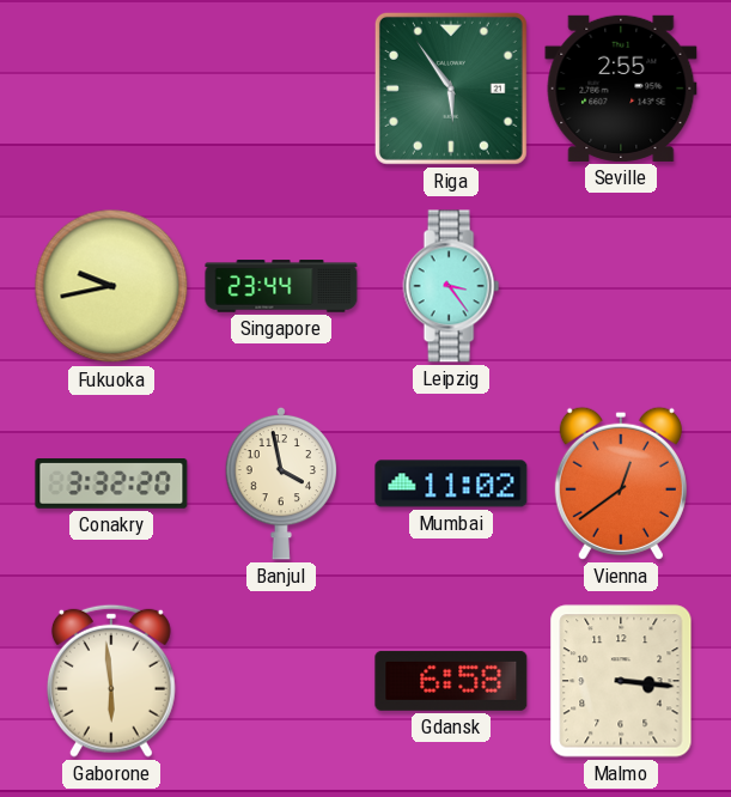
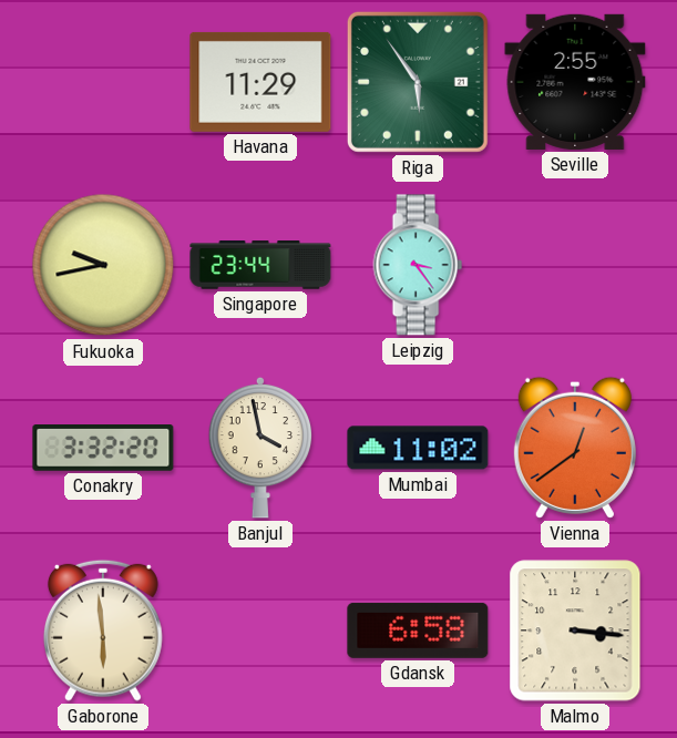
Havana: none -> 11:29 (260, 82)
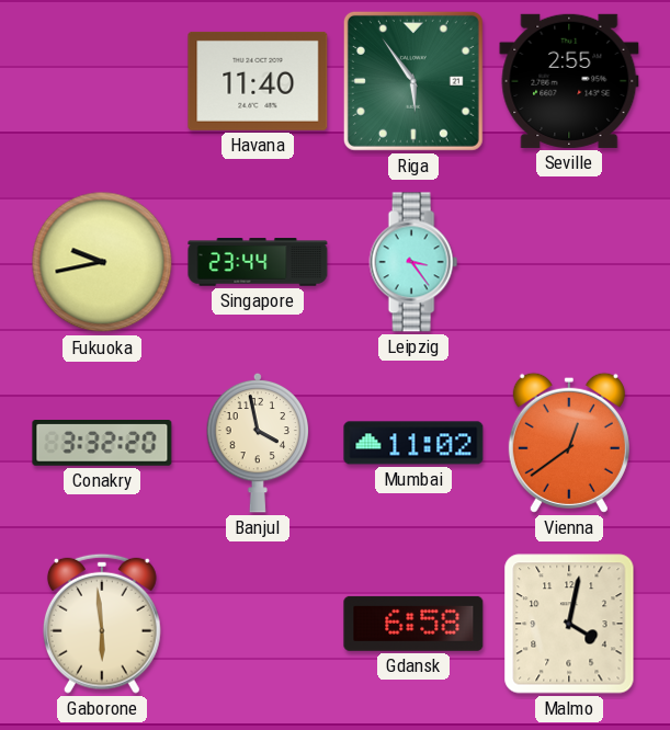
Havana: 11:29 -> 11:40 (258, 81)
Malmo: 3:16 -> 4:02 (569, 624)
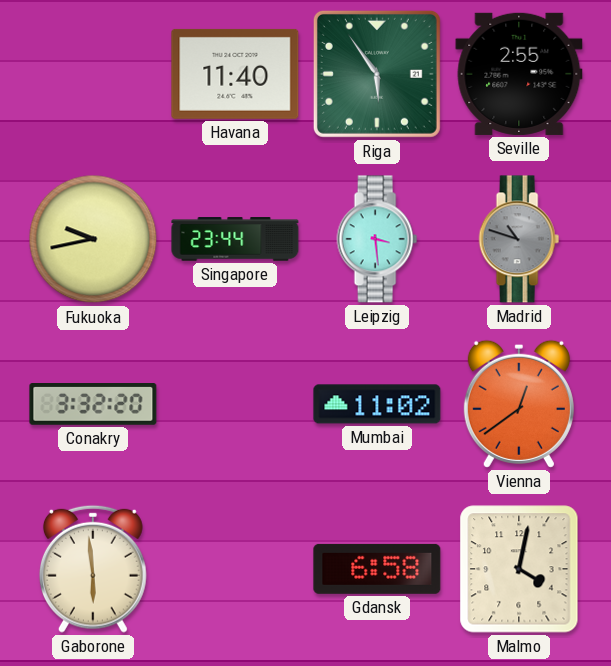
Leipzig: 3:24 -> 3:29 (377, 239)
Madrid: none -> 10:48 (519, 239)
Banjul: 3:58 -> none (258, 443)
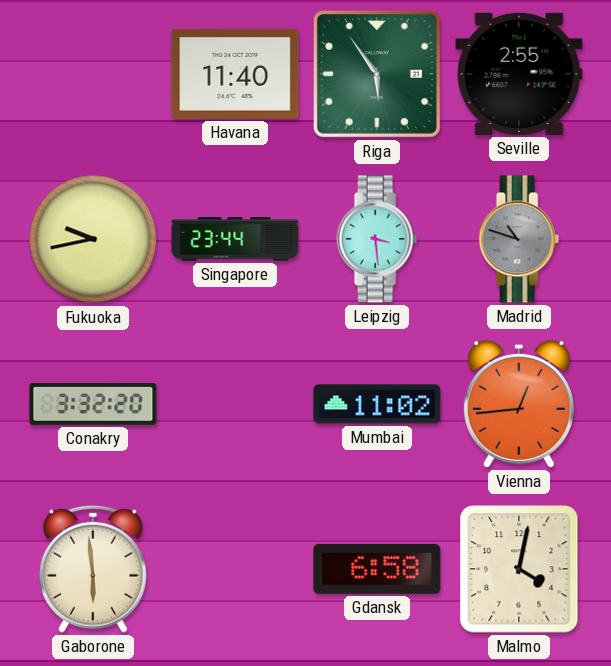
Vienna: 12:39 -> 12:44 (519, 404)
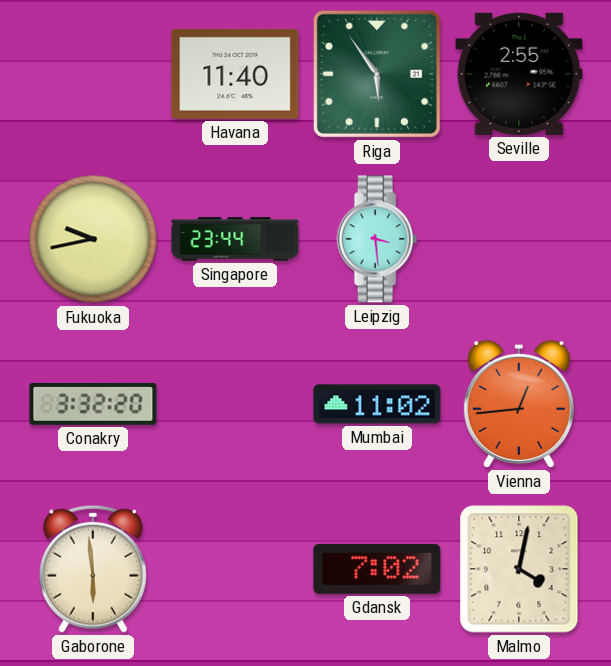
Madrid: 10:48 -> none (519, 239)
Gdansk: 6:58 -> 7:02 (377, 569)
